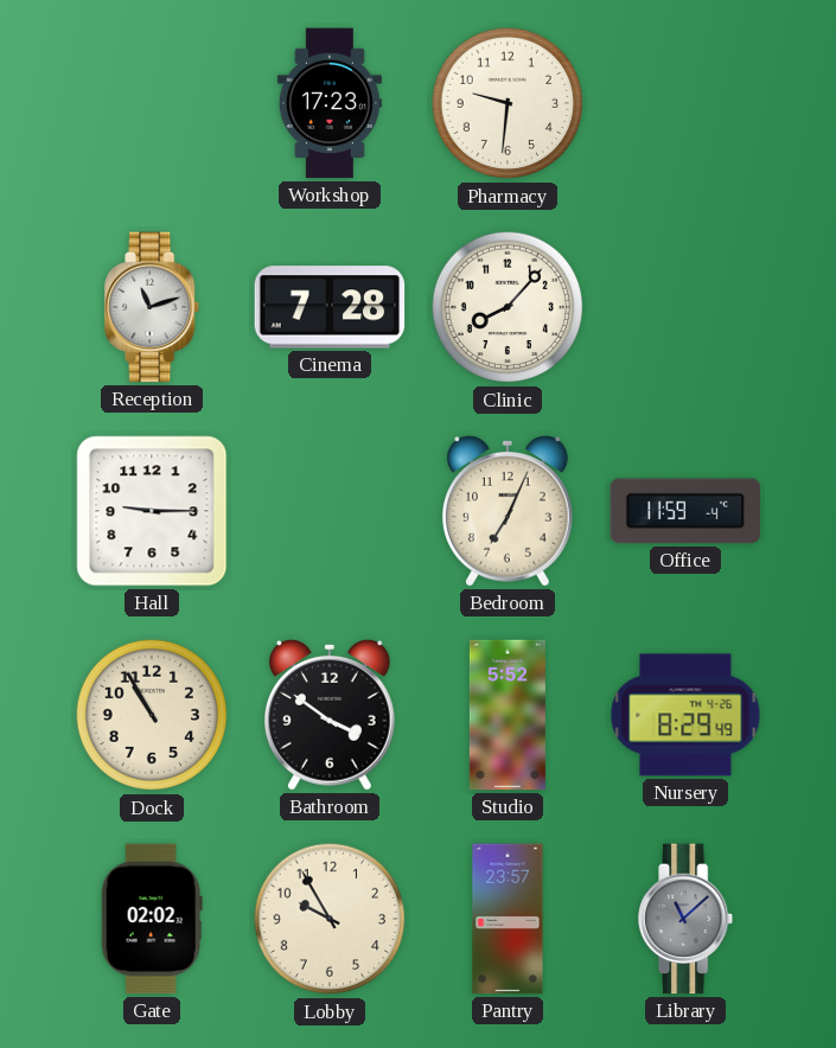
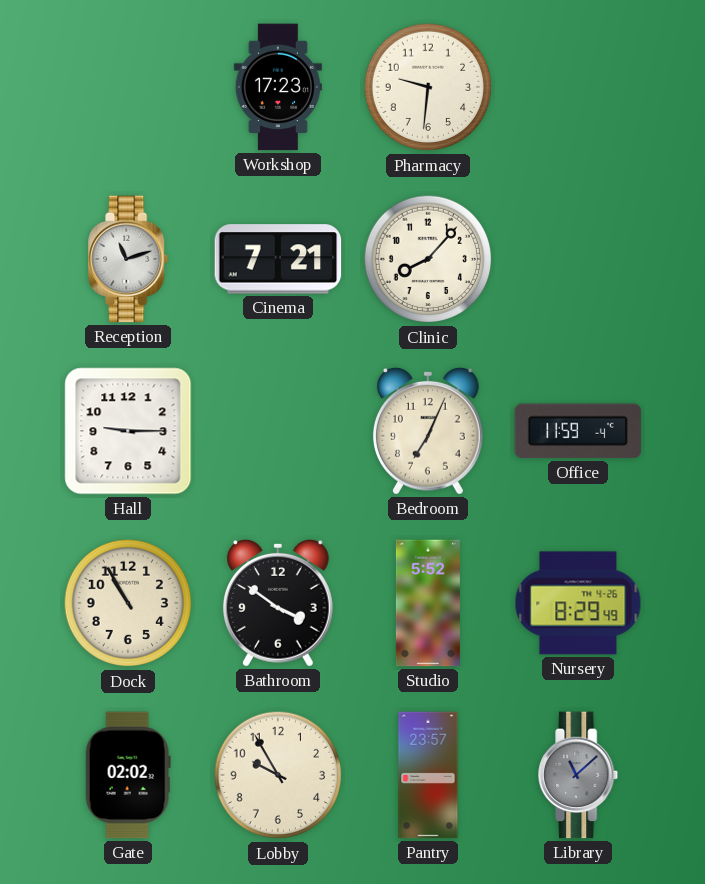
Cinema: 7:28 -> 7:21 (278, 259)
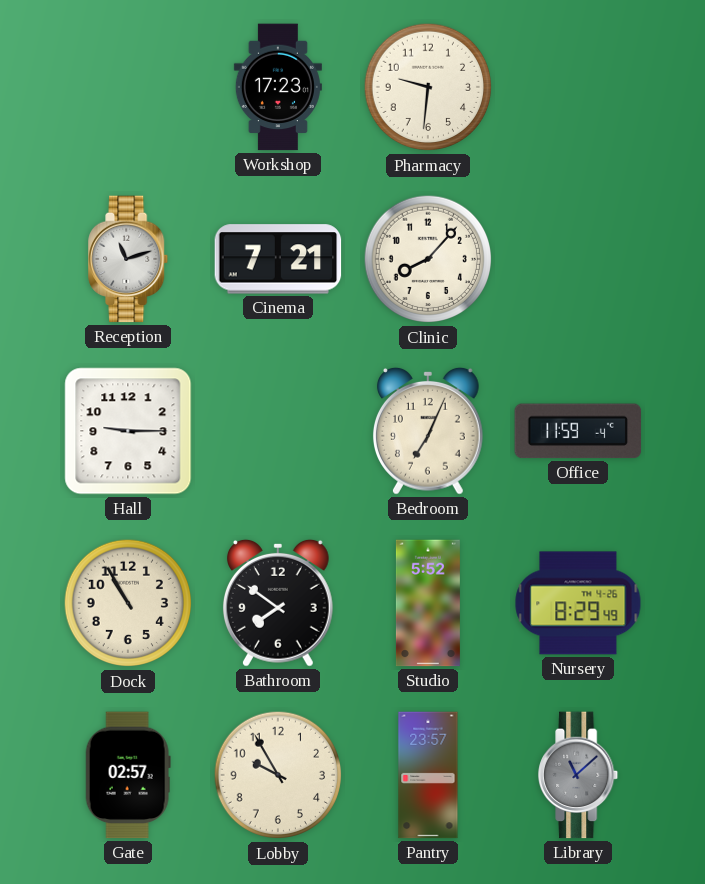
Bathroom: 3:51 -> 7:51 (278, 603)
Gate: 02:02 -> 02:57 (128, 775)
